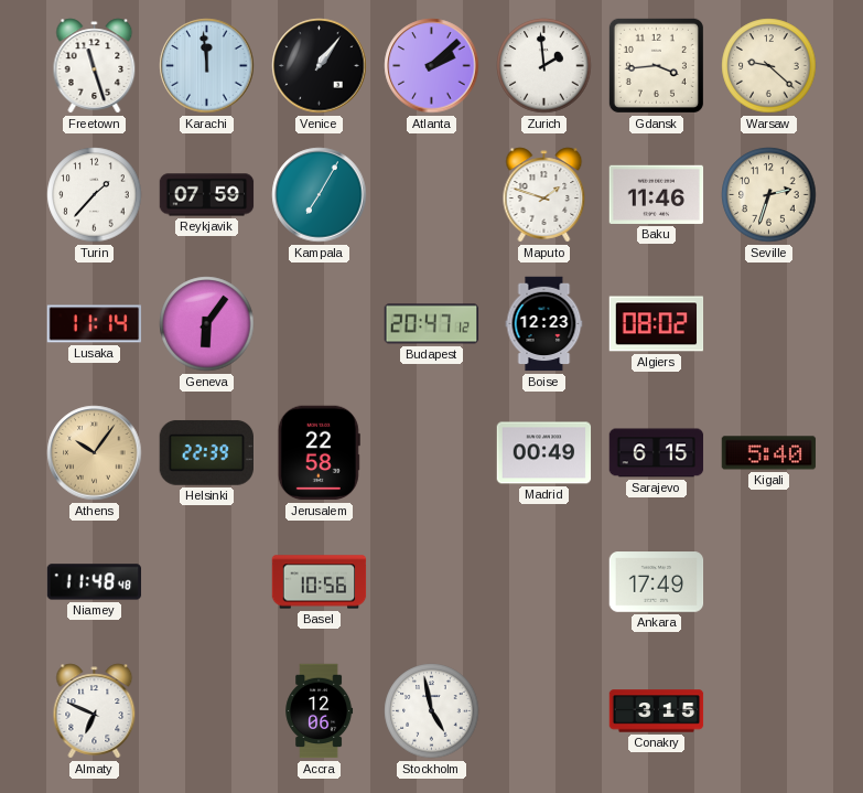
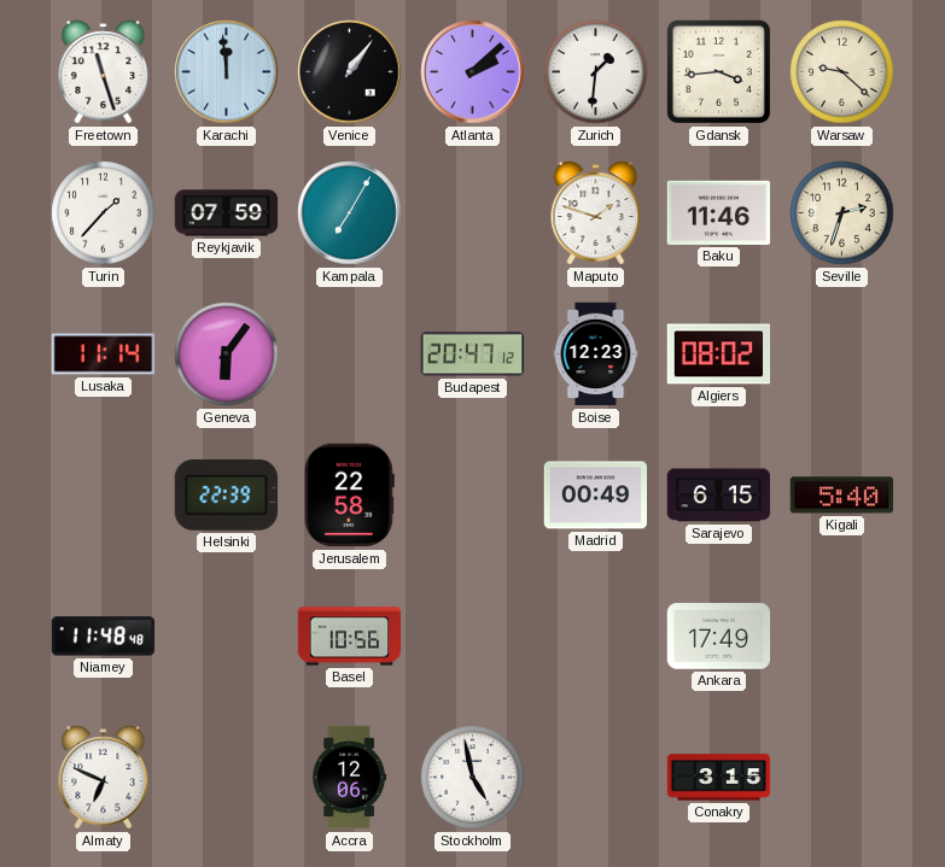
Zurich: 1:59 -> 1:31 (596, 72)
Athens: 10:06 -> none (95, 453)
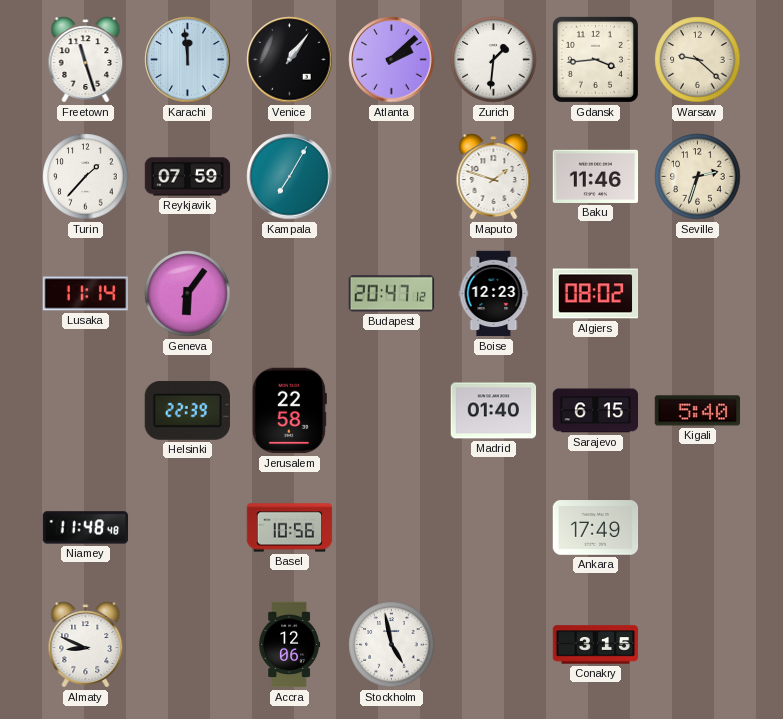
Madrid: 00:49 -> 01:40 (494, 411)
Almaty: 6:49 -> 8:49 (86, 645)
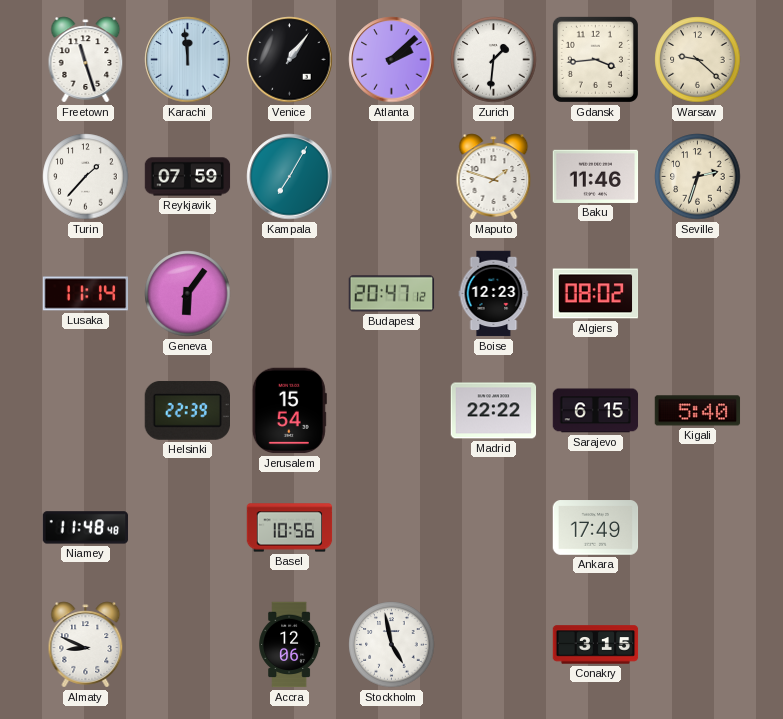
Jerusalem: 22:58 -> 15:54 (289, 411)
Madrid: 01:40 -> 22:22 (494, 411)
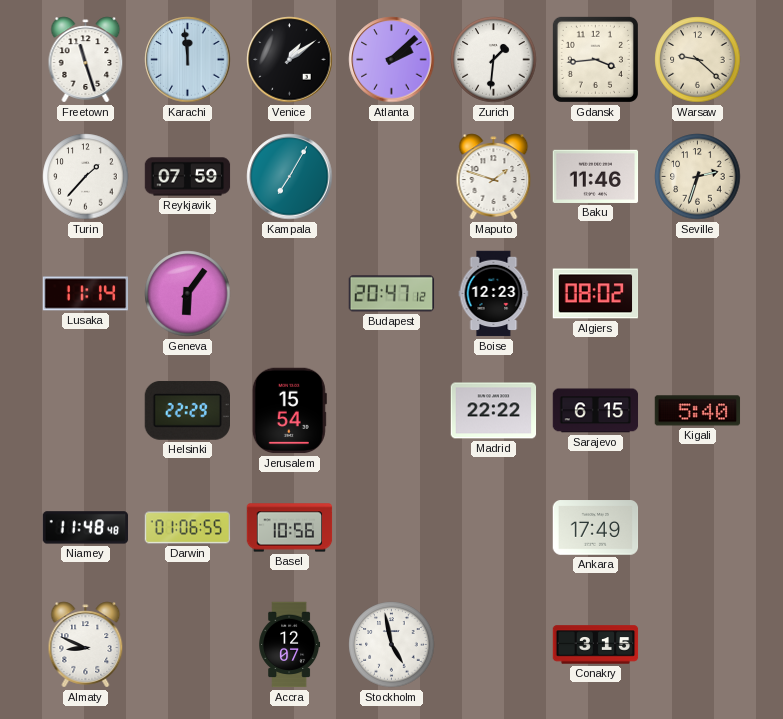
Venice: 1:06 -> 1:09 (290, 60)
Helsinki: 22:39 -> 22:29 (187, 411)
Darwin: none -> 01:06 (188, 528)
Accra: 12:06 -> 12:07 (290, 645)
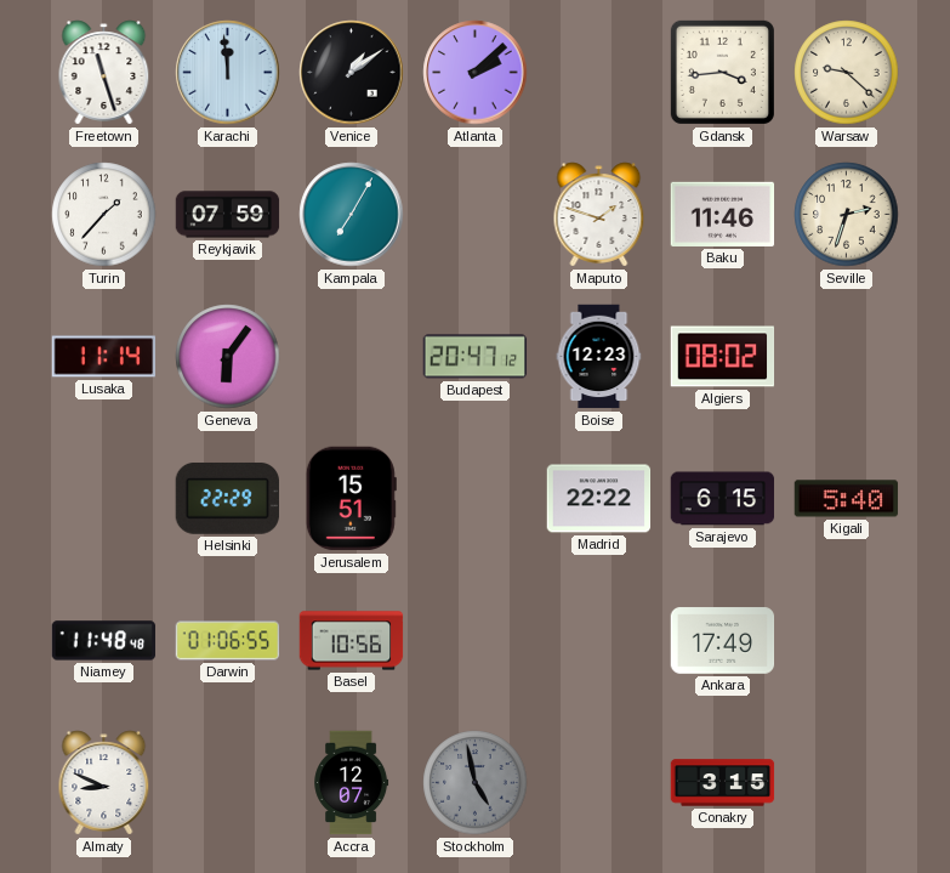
Zurich: 1:31 -> none (494, 60)
Jerusalem: 15:54 -> 15:51 (351, 499)
Stockholm dial: white -> grey (476, 783)
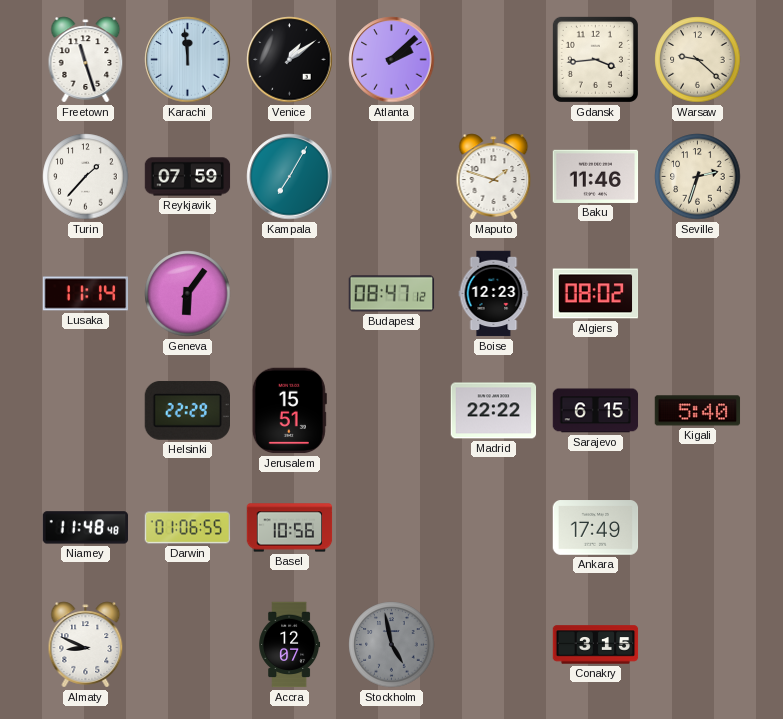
Budapest: 20:47 -> 08:47 (392, 294)
